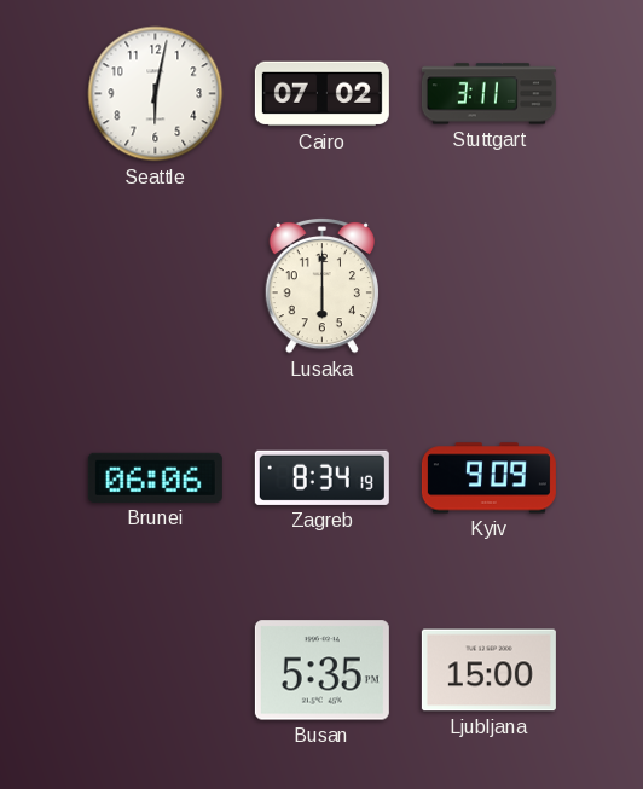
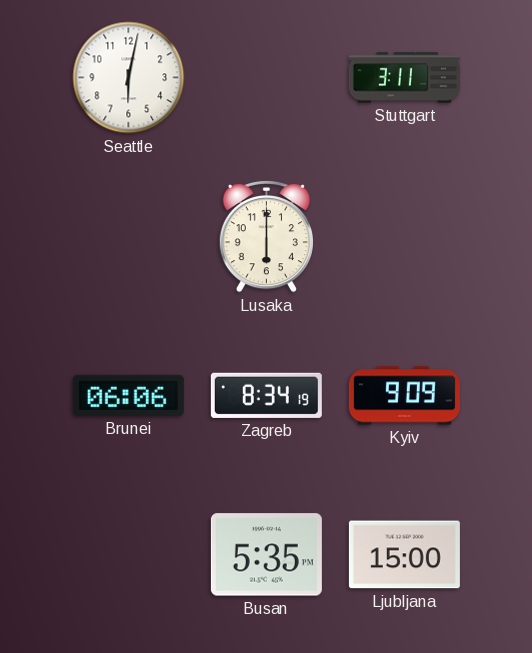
Cairo: 07:02 -> none (321, 94)
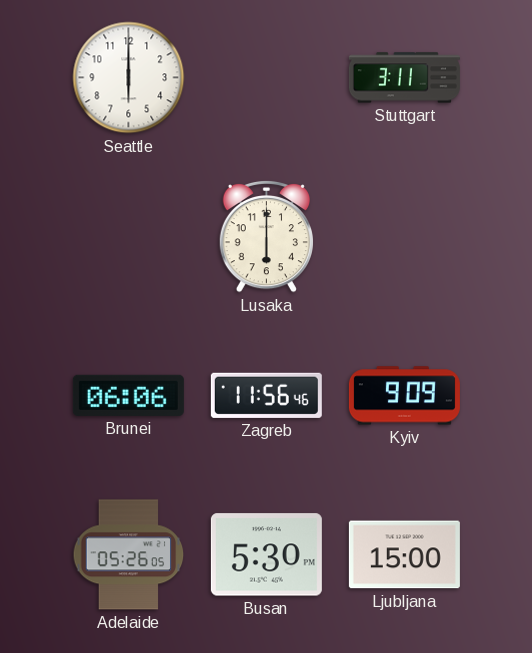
Seattle: 6:02 -> 6:00 (129, 78)
Zagreb: 8:34 -> 11:56 (266, 395)
Adelaide: none -> 05:26 (129, 555)
Busan: 5:35 -> 5:30 (266, 555)
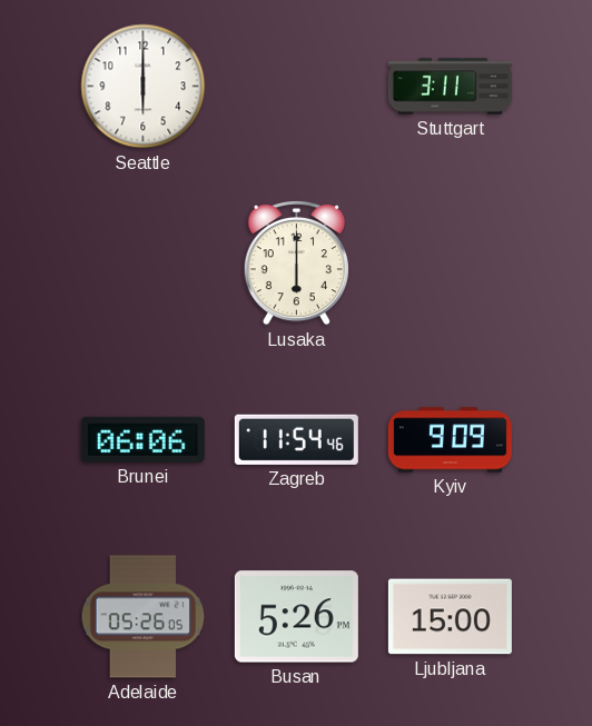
Zagreb: 11:56 -> 11:54 (296, 439)
Busan: 5:30 -> 5:26 (296, 617)
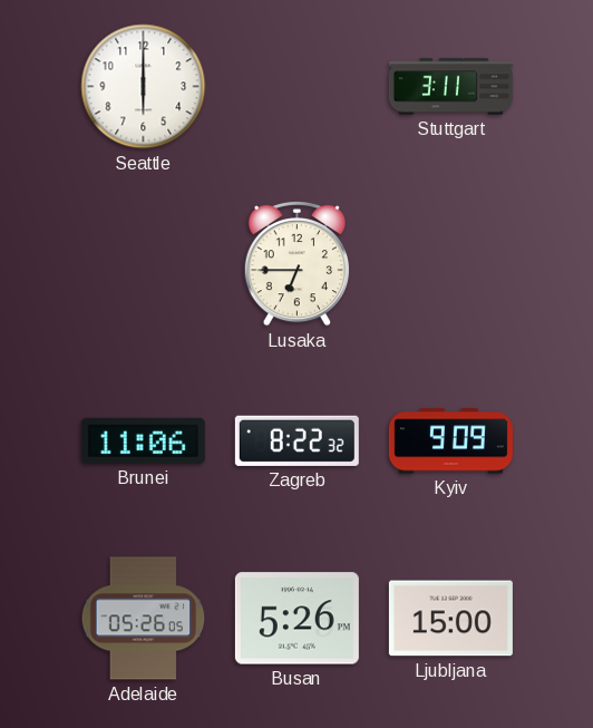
Lusaka: 6:00 -> 6:45 (296, 263)
Brunei: 06:06 -> 11:06 (143, 440)
Zagreb: 11:54 -> 8:22 (296, 440)
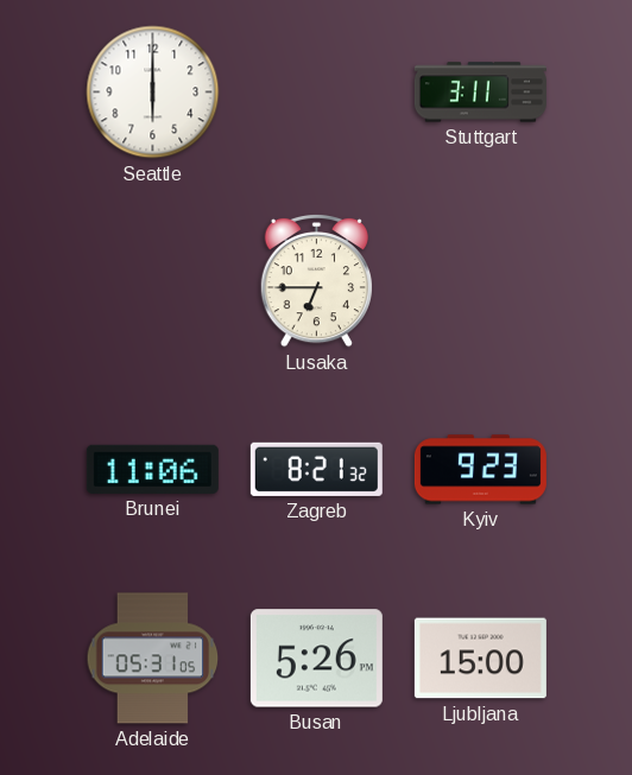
Zagreb: 8:22 -> 8:21 (316, 469)
Kyiv: 9:09 -> 9:23 (480, 470)
Adelaide: 05:26 -> 05:31 (153, 659)
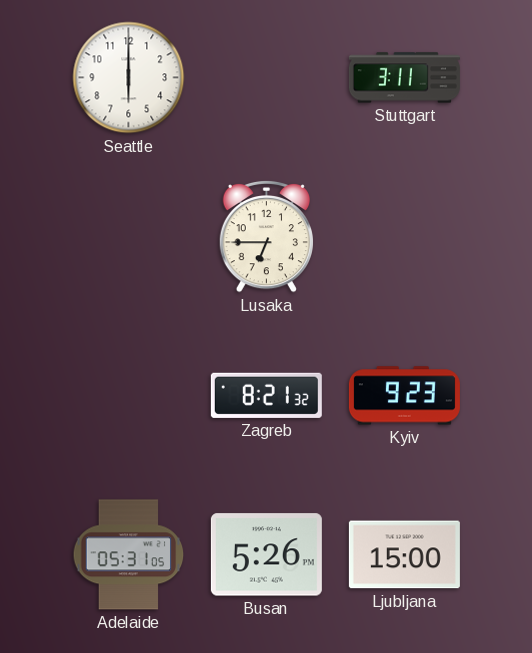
Brunei: 11:06 -> none (152, 469)
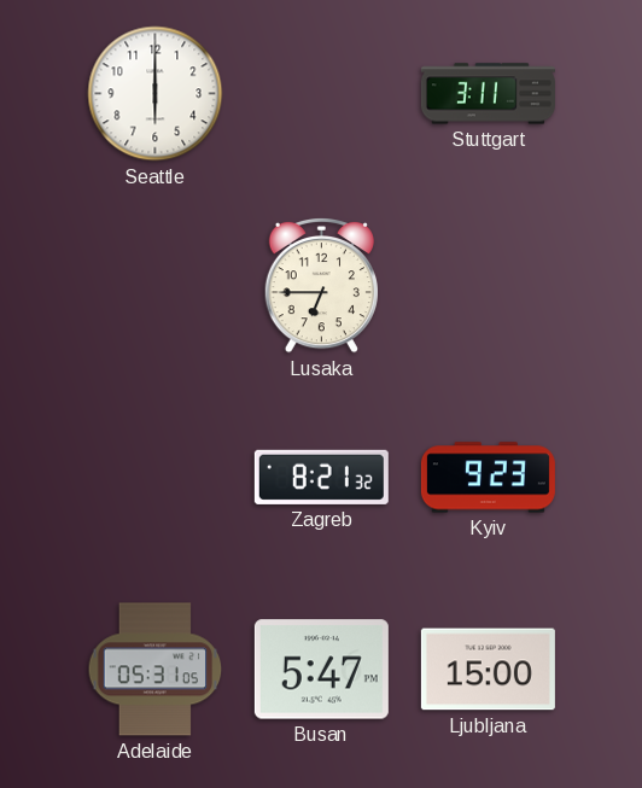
Busan: 5:26 -> 5:47 (321, 670)
